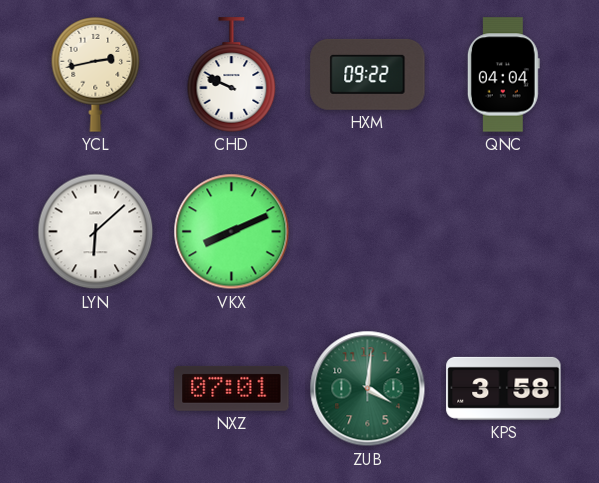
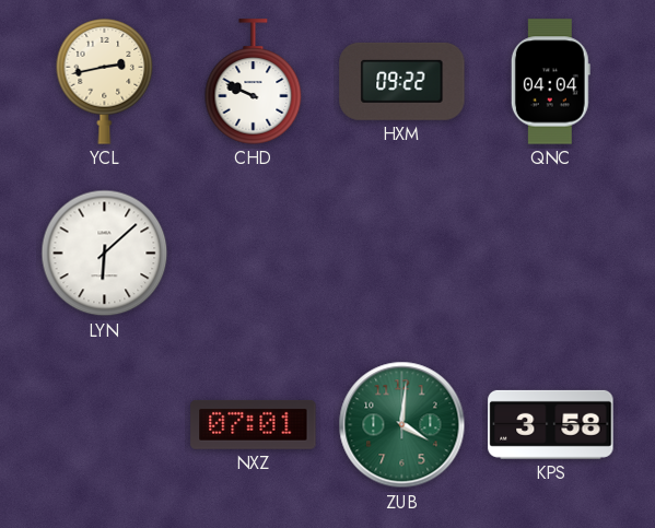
VKX: 8:11 -> none (232, 232)
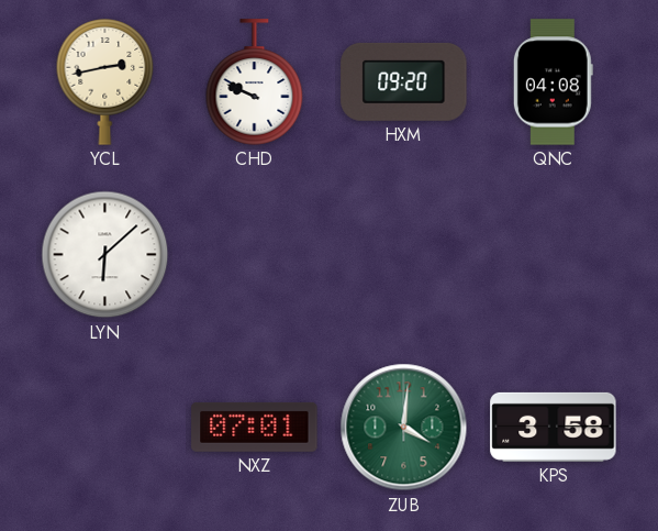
HXM: 09:22 -> 09:20 (404, 81)
QNC: 04:04 -> 04:08 (553, 82)
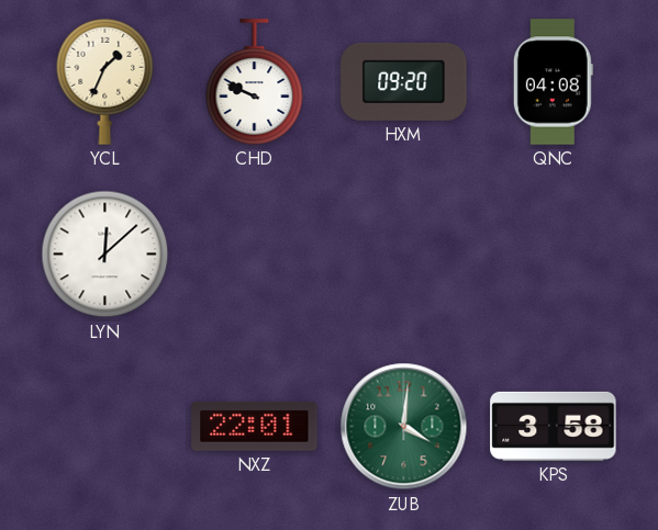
YCL: 2:43 -> 1:34 (105, 82)
LYN: 6:08 -> 12:08 (105, 255)
NXZ: 07:01 -> 22:01 (255, 426)
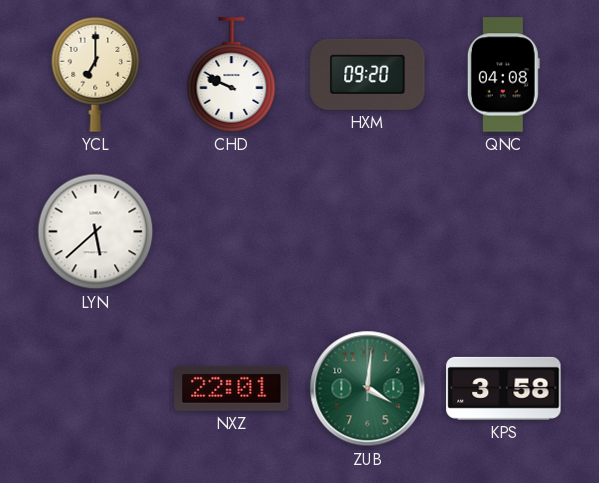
YCL: 1:34 -> 7:00 (96, 75)
LYN: 12:08 -> 5:38 (96, 232)
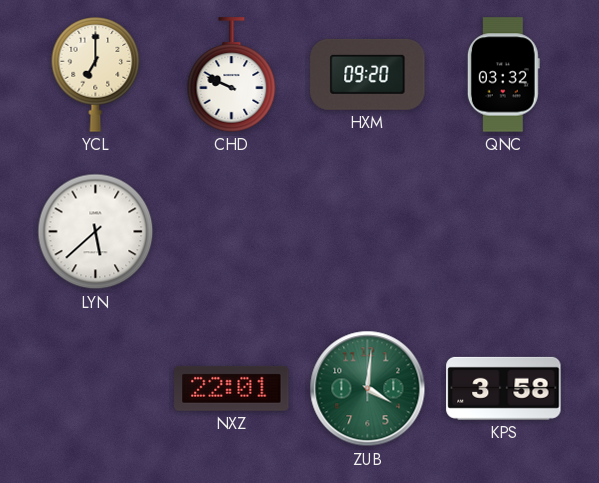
QNC: 04:08 -> 03:32 (503, 75)
